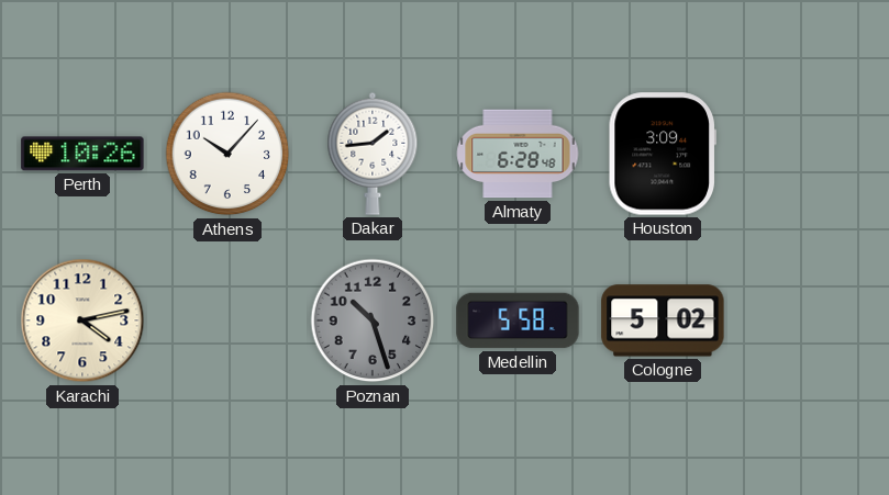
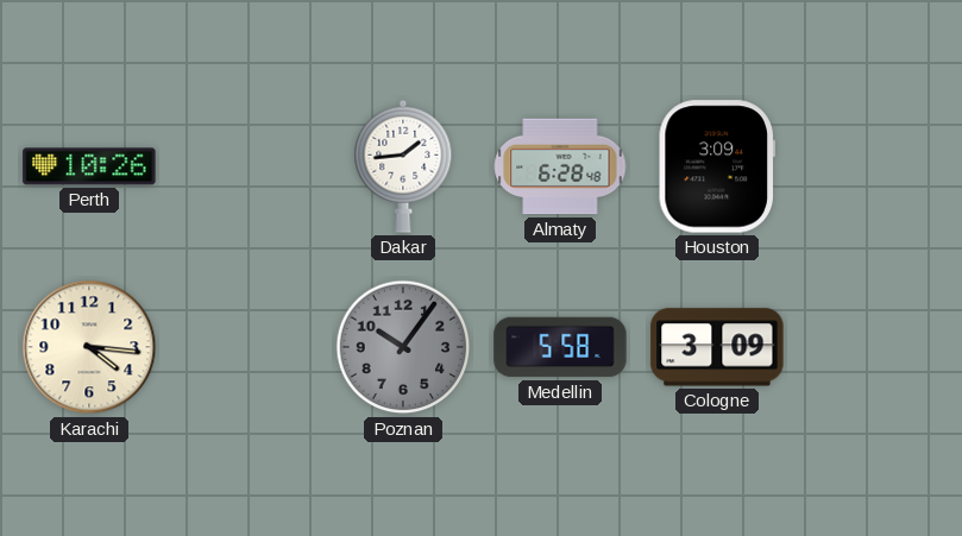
Athens: 10:07 -> none (227, 154)
Karachi: 4:13 -> 4:16 (89, 347)
Poznan: 10:27 -> 10:06 (403, 347)
Cologne: 5:02 -> 3:09 (717, 347)
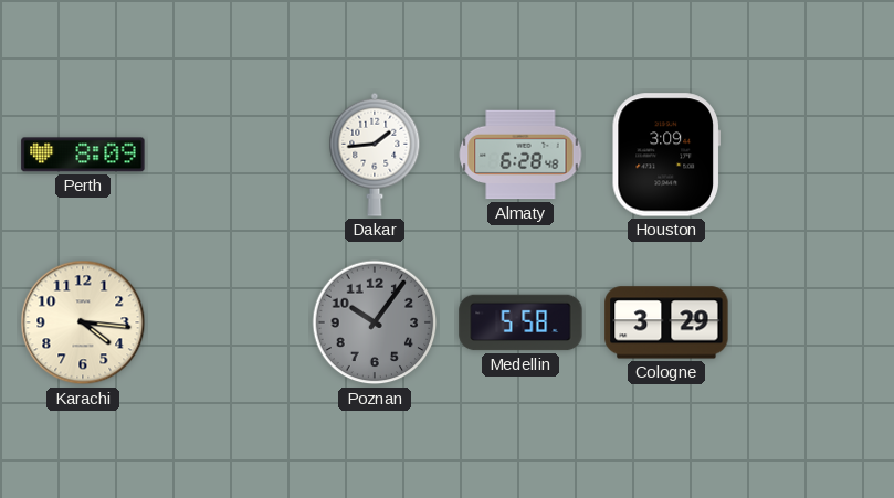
Perth: 10:26 -> 8:09 (83, 155)
Cologne: 3:09 -> 3:29 (666, 322)
